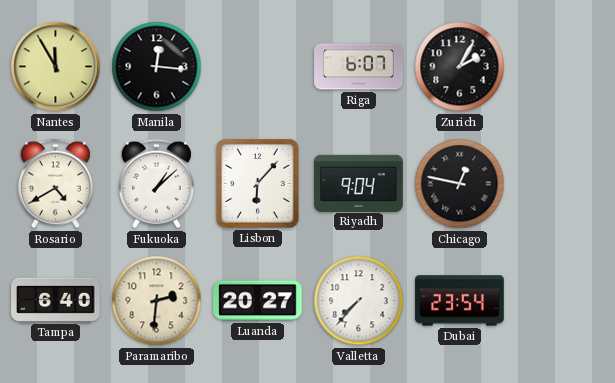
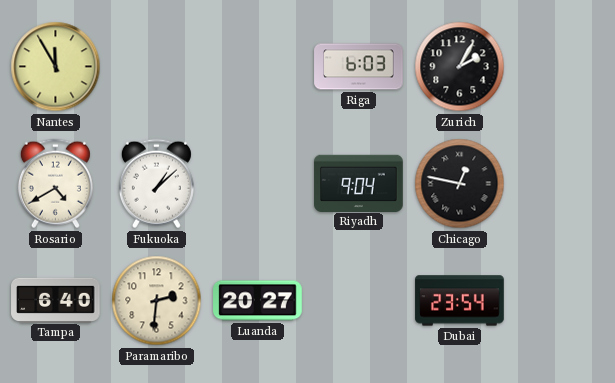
Manila: 12:16 -> none (157, 67)
Riga: 6:07 -> 6:03 (359, 67)
Lisbon: 6:07 -> none (258, 184)
Valletta: 7:37 -> none (359, 301)
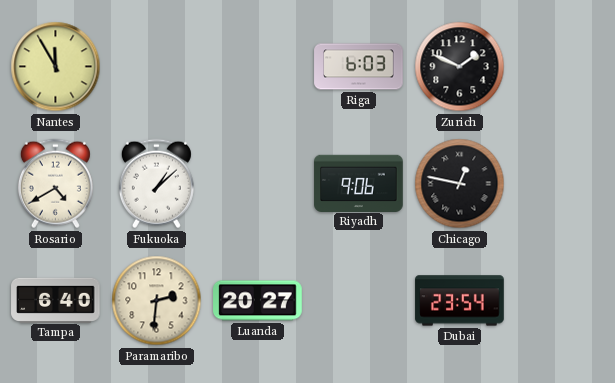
Zurich: 2:05 -> 1:49 (460, 67)
Riyadh: 9:04 -> 9:06 (359, 183)
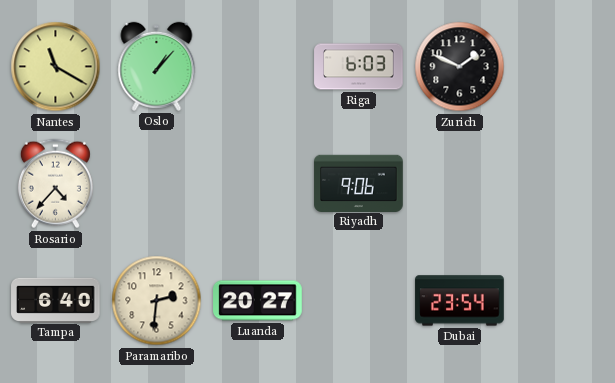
Nantes: 11:55 -> 11:20 (56, 67)
Oslo: none -> 1:07 (157, 66)
Rosario: 4:40 -> 4:37 (55, 184)
Fukuoka: 1:08 -> none (156, 184)
Chicago: 12:47 -> none (460, 184)
